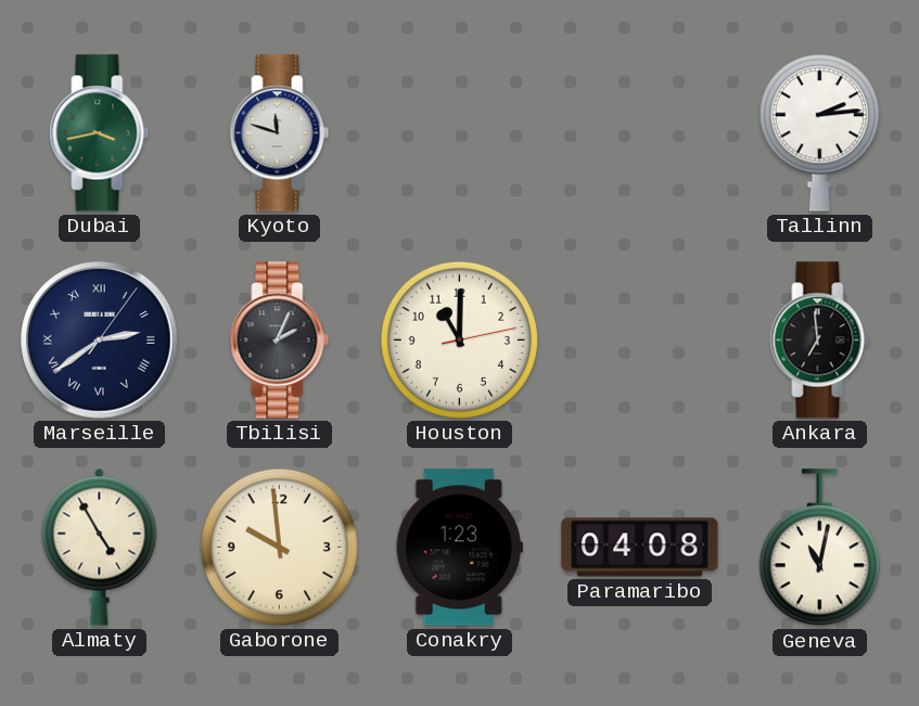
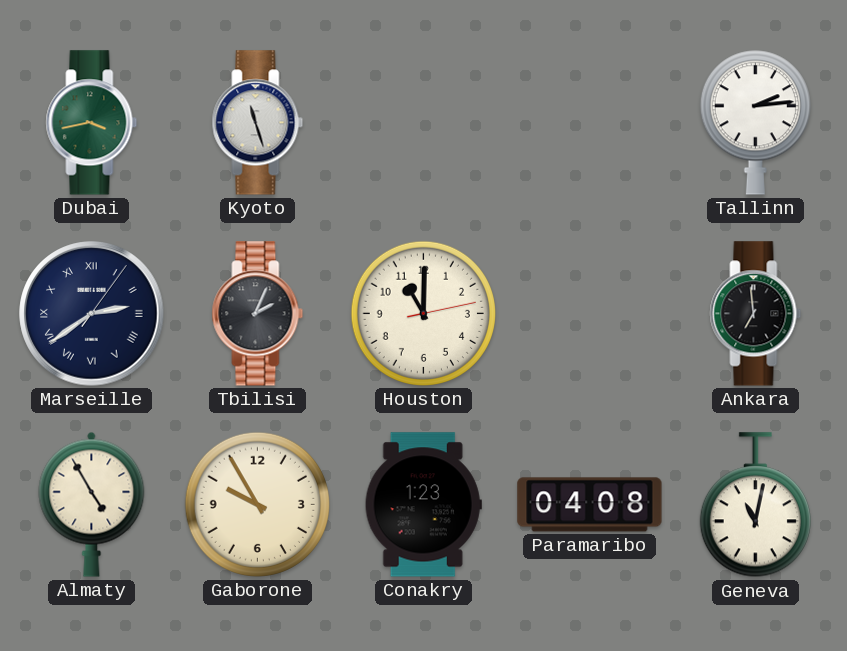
Kyoto: 11:48 -> 11:27 (258, 123)
Gaborone: 9:59 -> 9:55 (257, 504)
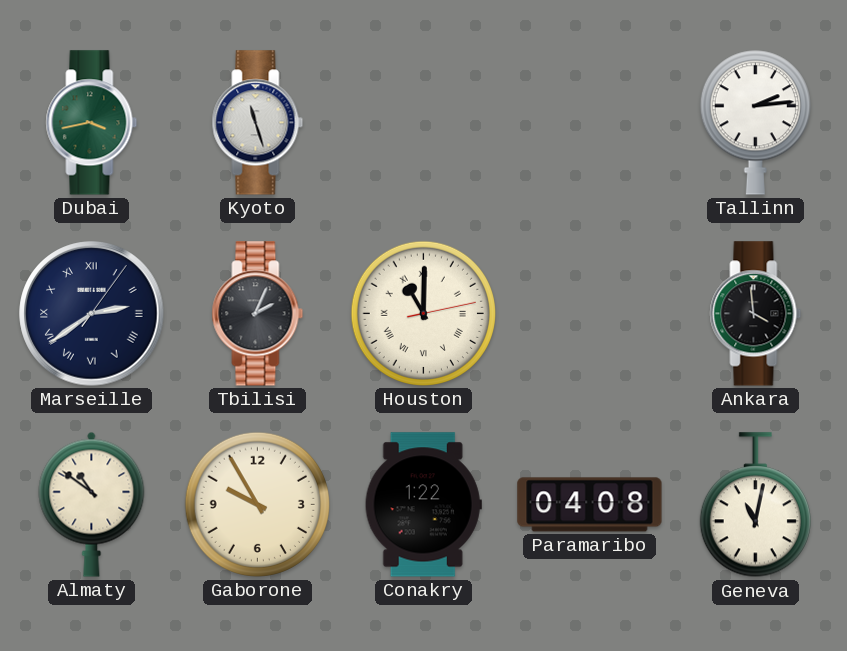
Houston numerals: Arabic -> Roman (423, 313)
Ankara: 6:59 -> 3:59 (756, 314)
Almaty: 4:55 -> 10:51 (92, 504)
Conakry: 1:23 -> 1:22 (423, 505)
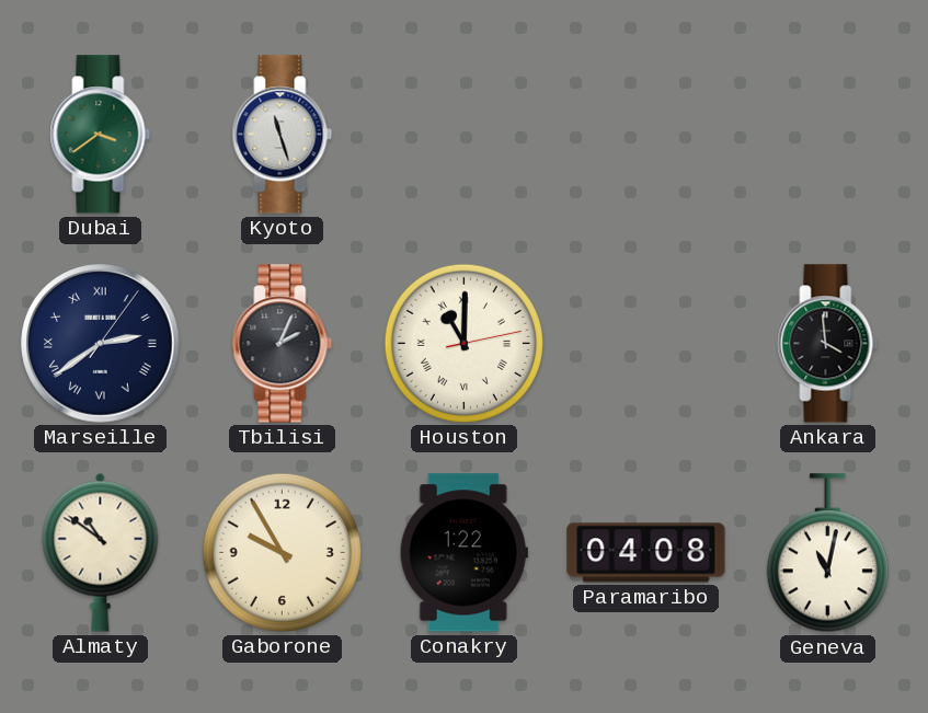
Dubai: 3:43 -> 3:39 (101, 135)
Tallinn: 2:14 -> none (755, 122)
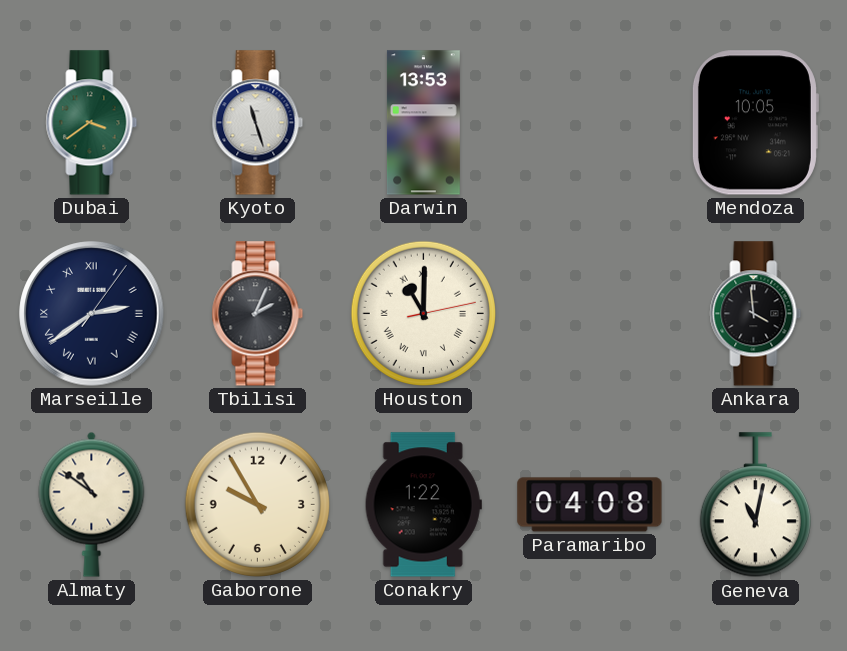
Darwin: none -> 13:53 (423, 123)
Mendoza: none -> 10:05 (755, 123)
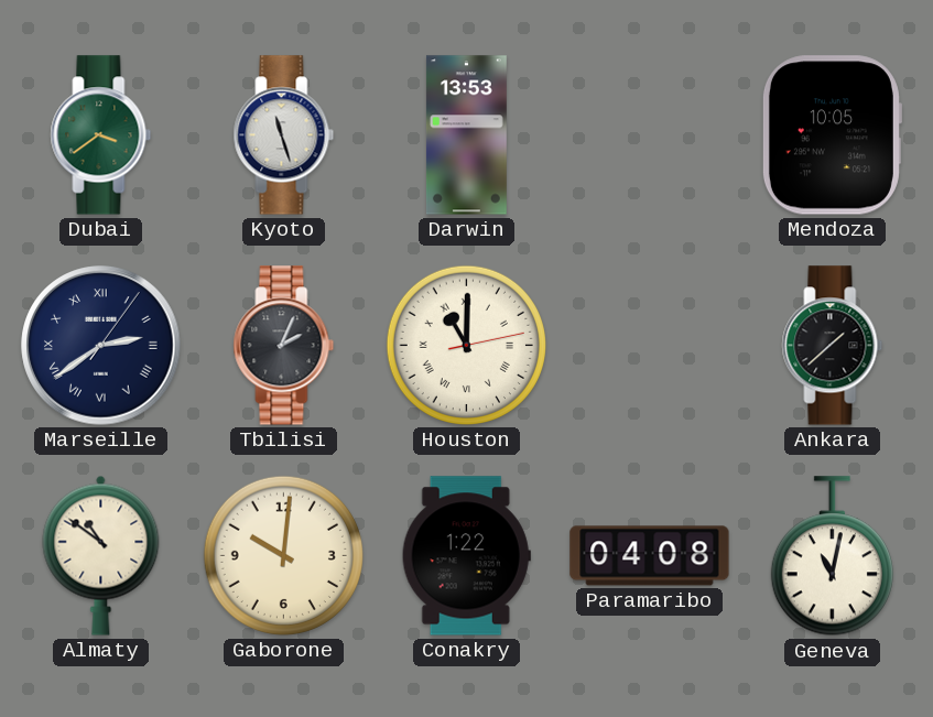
Ankara: 3:59 -> 1:38 (833, 346)
Gaborone: 9:55 -> 10:01 (283, 555)
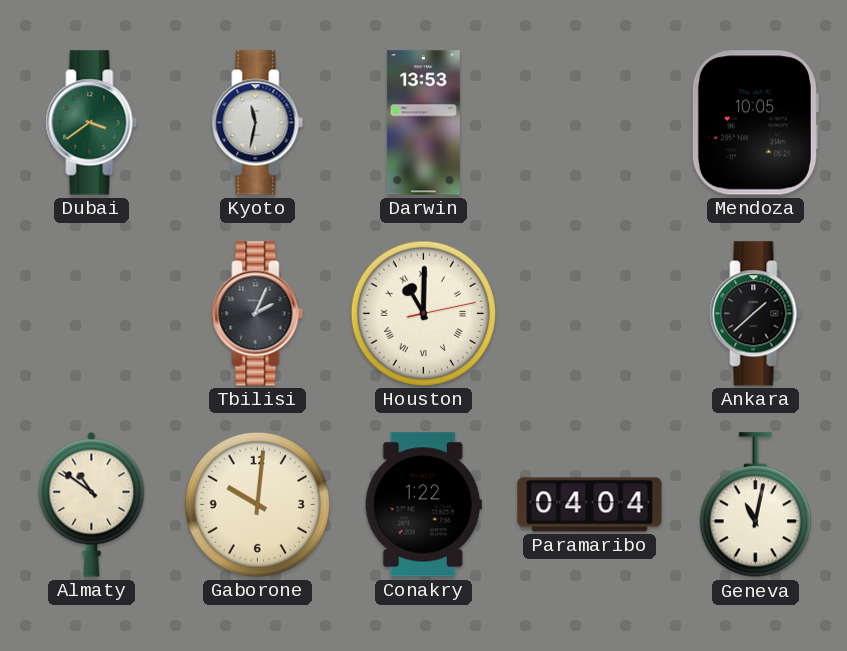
Kyoto: 11:27 -> 11:32 (258, 123)
Marseille: 2:39 -> none (101, 346)
Paramaribo: 04:08 -> 04:04 (590, 505)
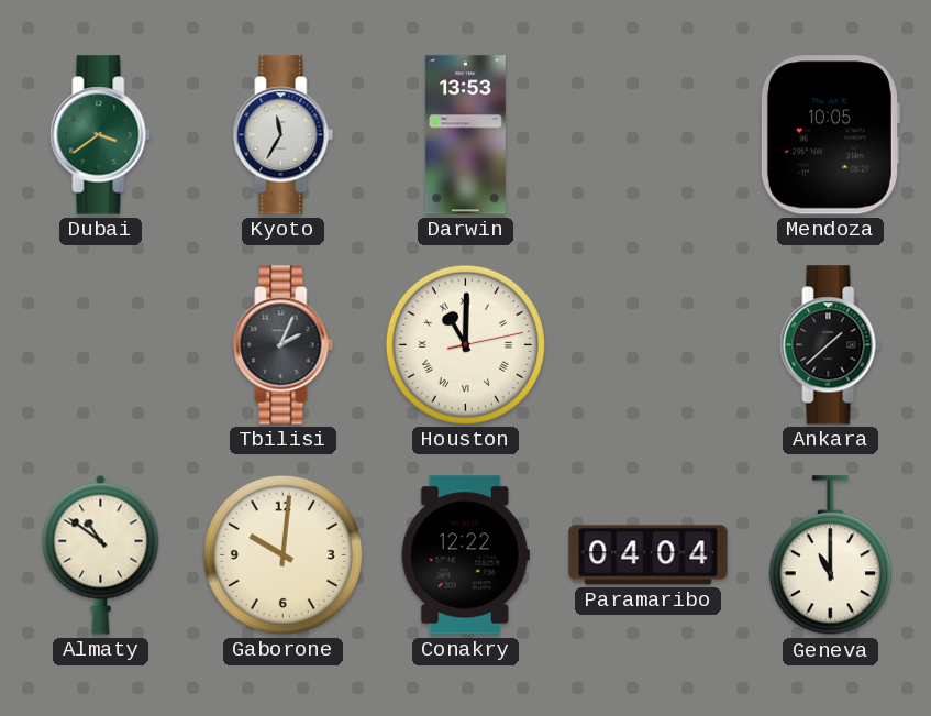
Kyoto: 11:32 -> 11:35 (284, 135)
Conakry: 1:22 -> 12:22 (465, 555)
Geneva: 11:02 -> 11:00 (830, 555)
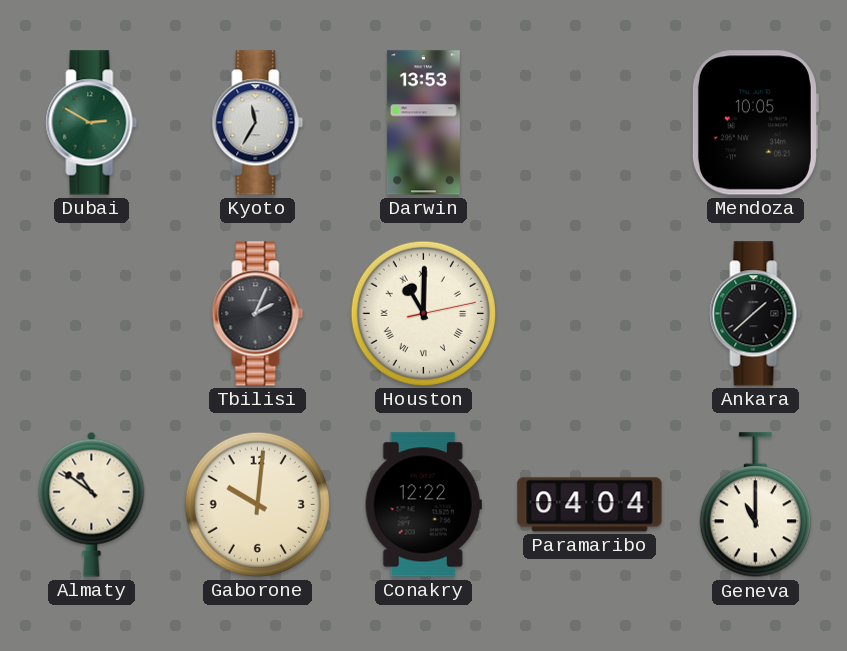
Dubai: 3:39 -> 2:50 (92, 123)
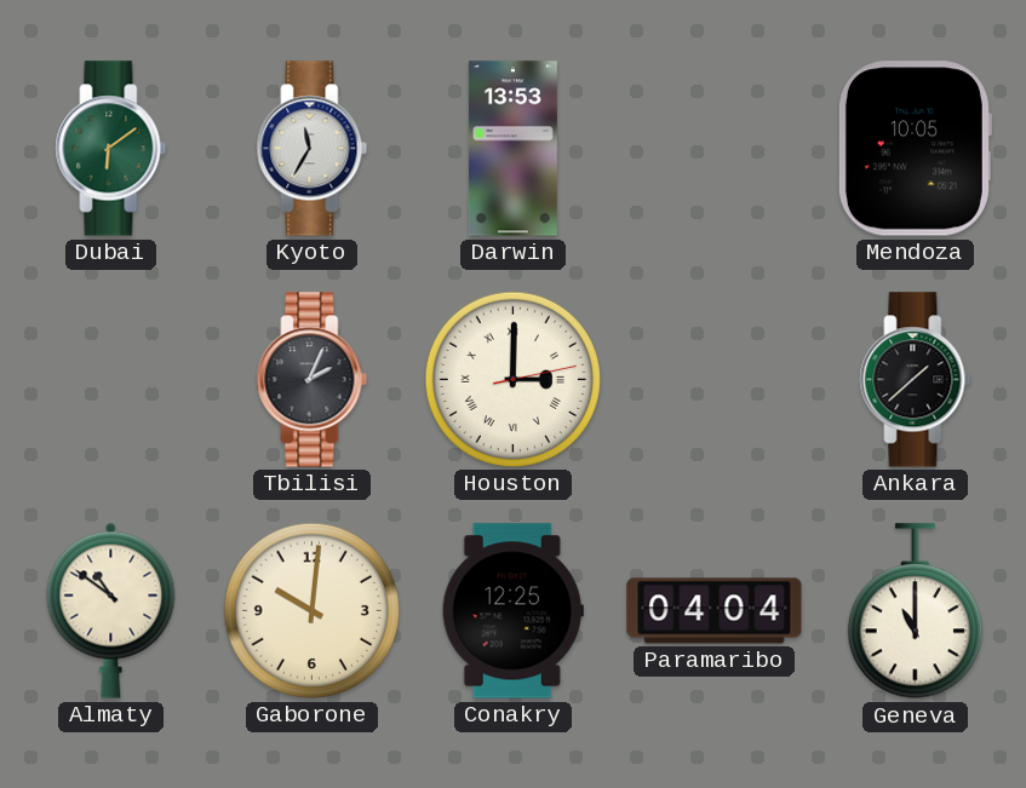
Dubai: 2:50 -> 6:09 (111, 149)
Houston: 11:00 -> 3:00 (512, 379)
Conakry: 12:22 -> 12:25 (512, 611)
